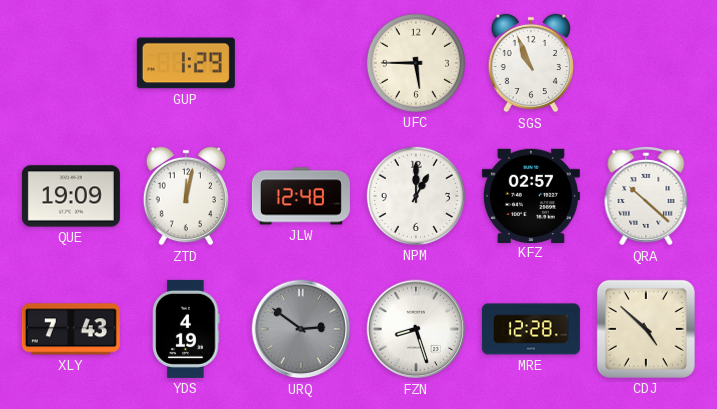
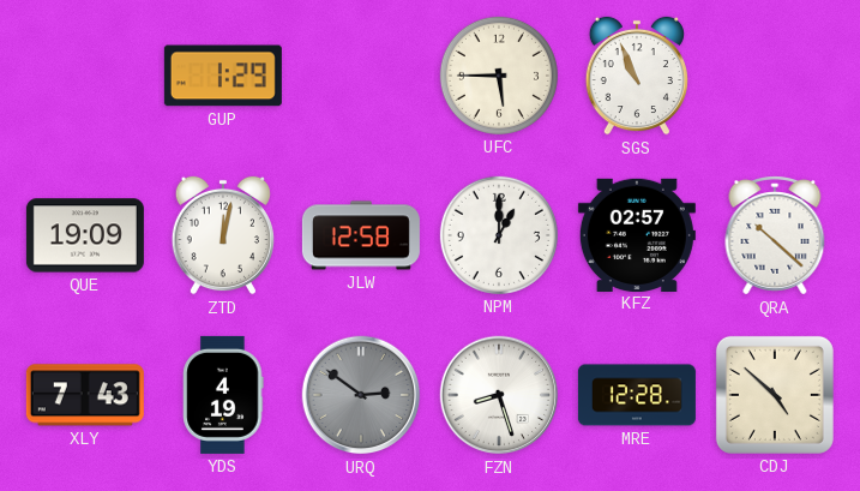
JLW: 12:48 -> 12:58 (361, 235)
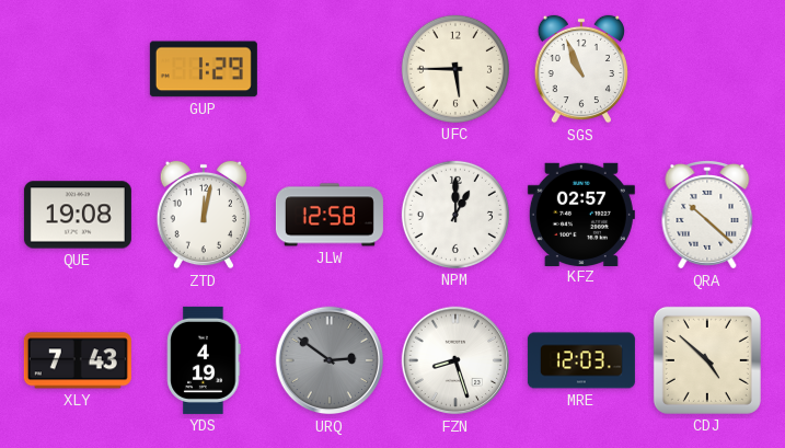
QUE: 19:09 -> 19:08 (78, 215)
MRE: 12:28 -> 12:03 (581, 360)
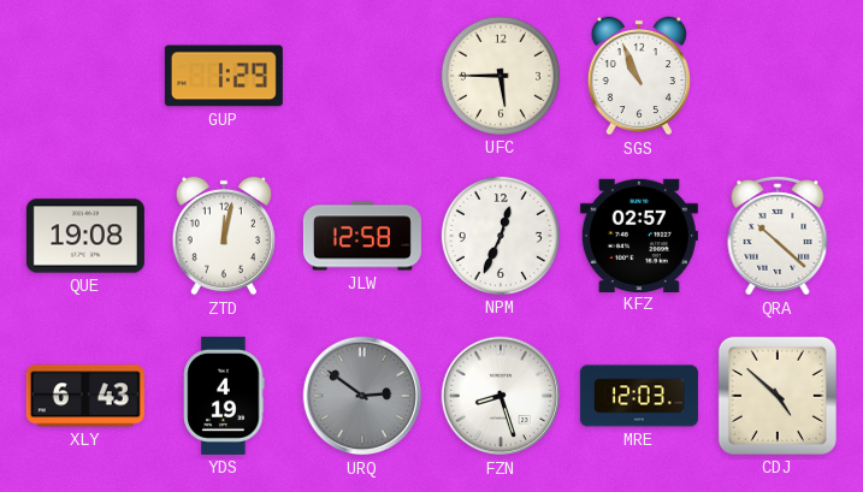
NPM: 1:00 -> 12:34 (501, 236)
XLY: 7:43 -> 6:43 (85, 396)
